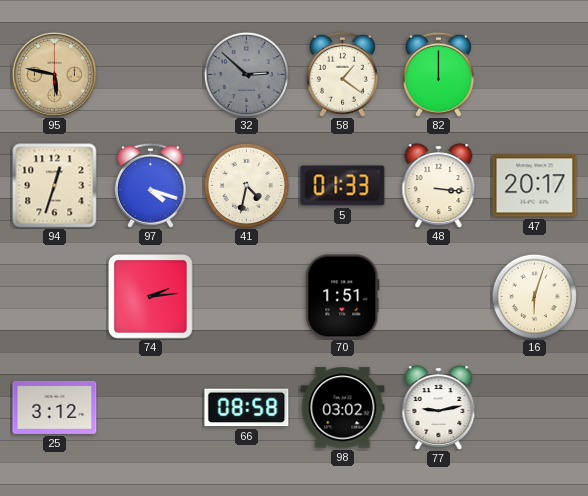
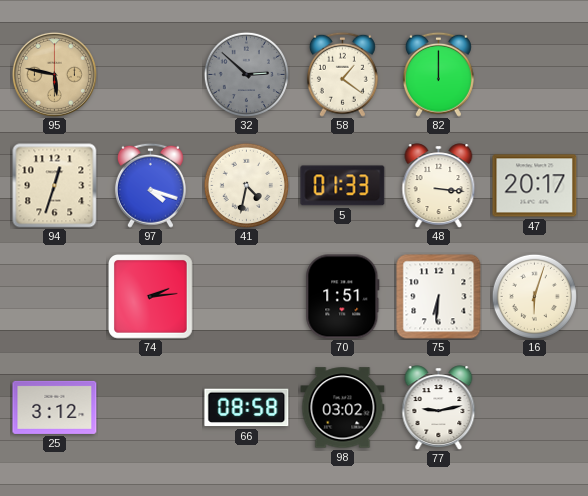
75: none -> 6:31 (439, 297)
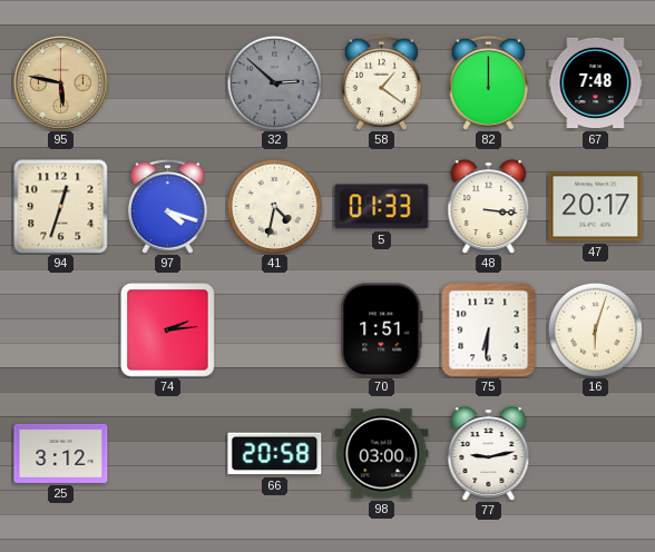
67: none -> 7:48 (596, 83)
66: 08:58 -> 20:58 (275, 454)
98: 03:02 -> 03:00 (382, 454)
